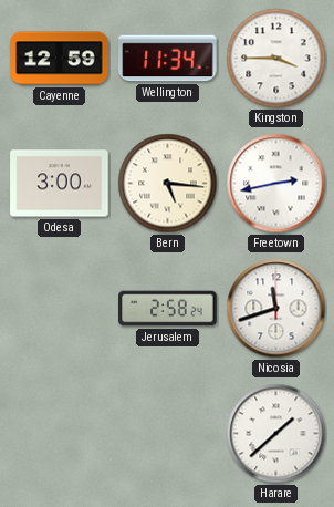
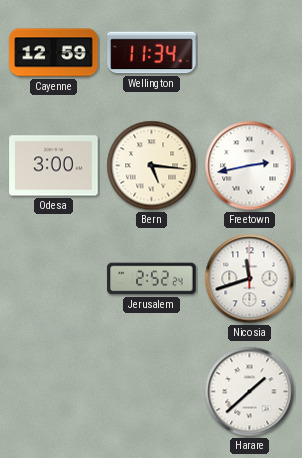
Kingston: 3:45 -> none (276, 59)
Jerusalem: 2:58 -> 2:52 (152, 279)
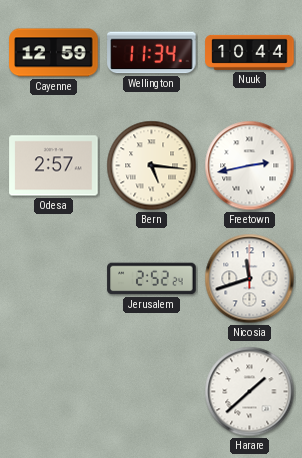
Nuuk: none -> 10:44 (250, 52)
Odesa: 3:00 -> 2:57 (54, 166)
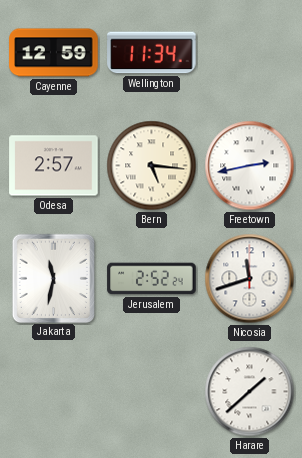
Nuuk: 10:44 -> none (250, 52)
Jakarta: none -> 11:32 (53, 278)
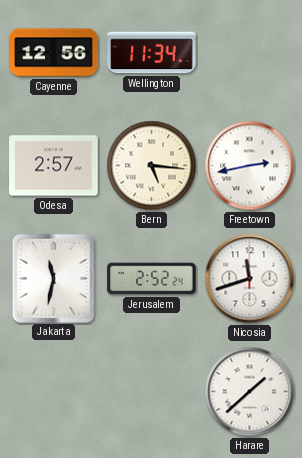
Cayenne: 12:59 -> 12:56 (54, 53)
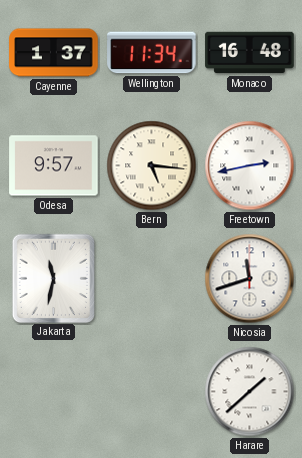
Cayenne: 12:56 -> 1:37 (54, 53)
Monaco: none -> 16:48 (250, 53)
Odesa: 2:57 -> 9:57 (54, 166)
Jerusalem: 2:52 -> none (152, 279)
